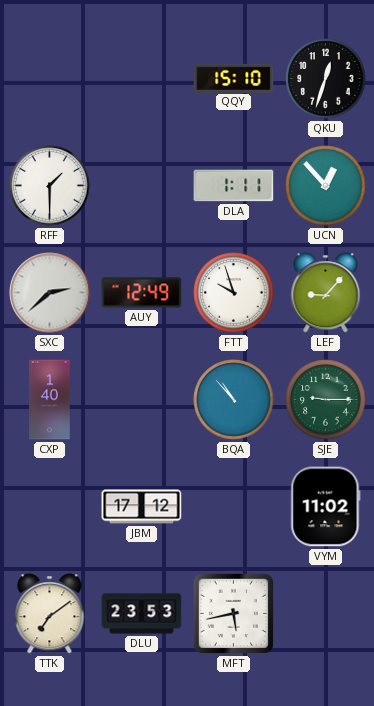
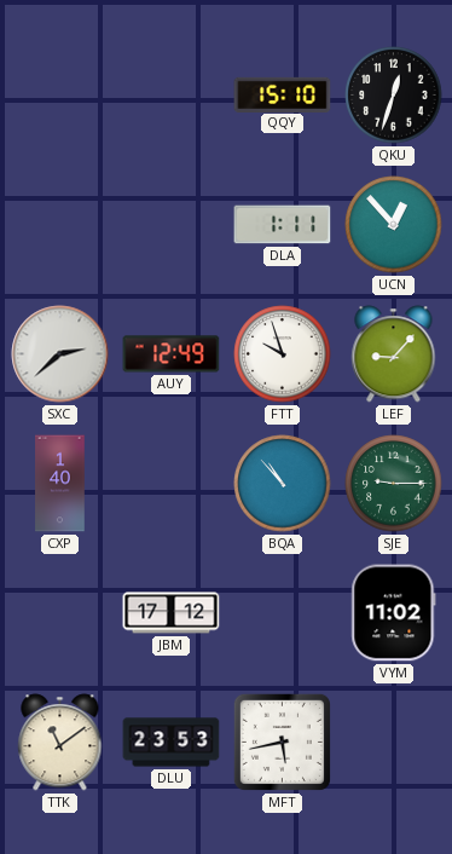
RFF: 1:30 -> none (50, 186)
TTK: 7:09 -> 11:09 (60, 743)
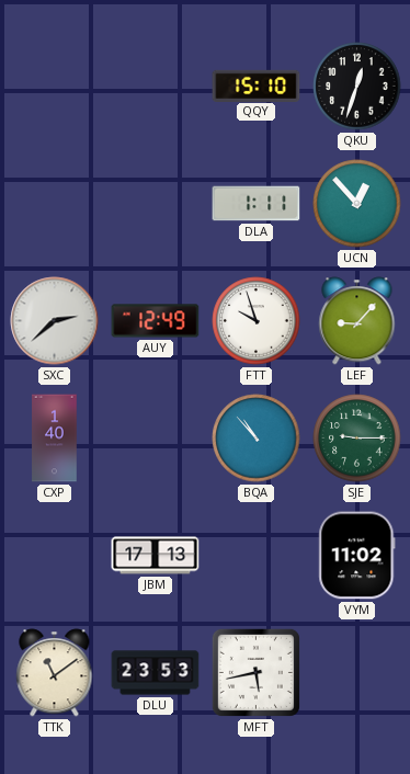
JBM: 17:12 -> 17:13 (156, 556)
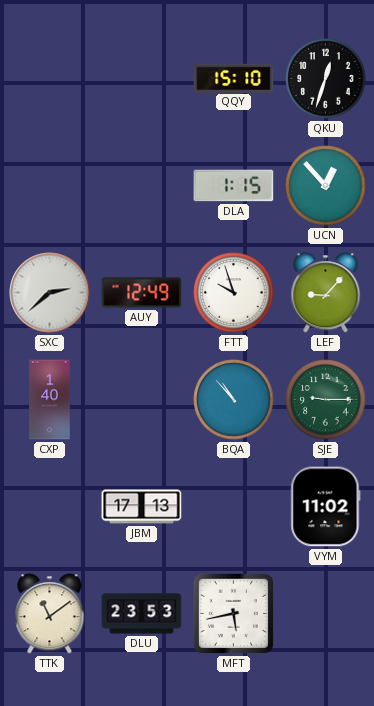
DLA: 1:11 -> 1:15 (234, 186)
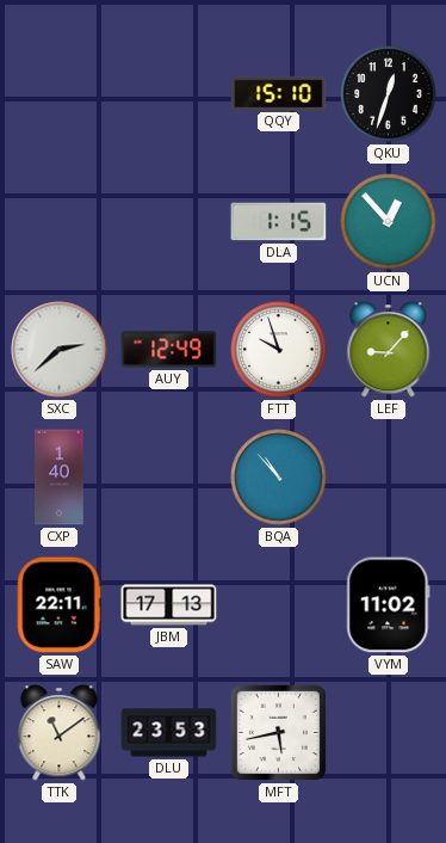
SJE: 9:15 -> none (326, 400)
SAW: none -> 22:11 (58, 605)
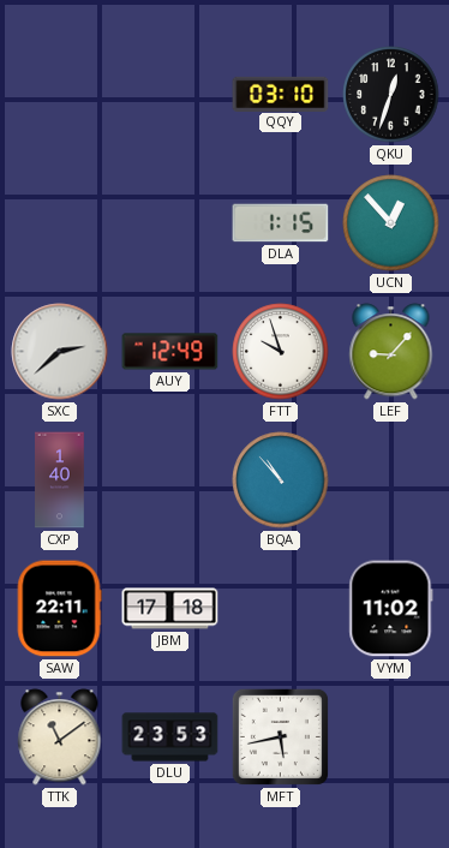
QQY: 15:10 -> 03:10 (281, 94)
JBM: 17:13 -> 17:18 (170, 609)
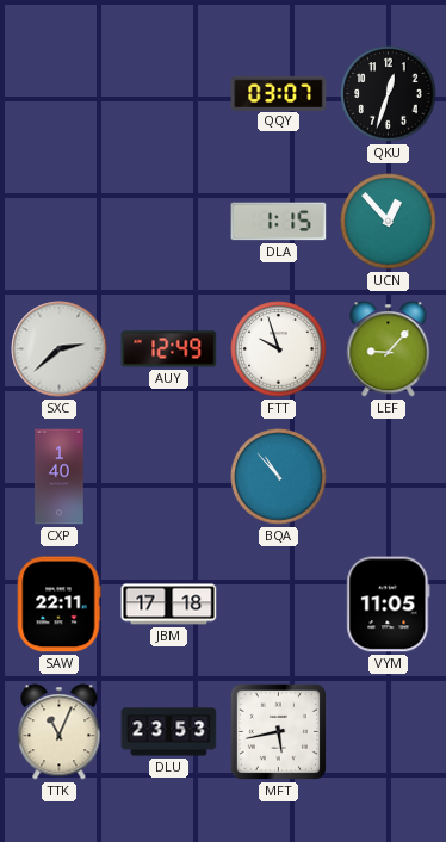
QQY: 03:10 -> 03:07 (279, 93)
VYM: 11:02 -> 11:05 (389, 605)
TTK: 11:09 -> 11:04 (60, 732)
